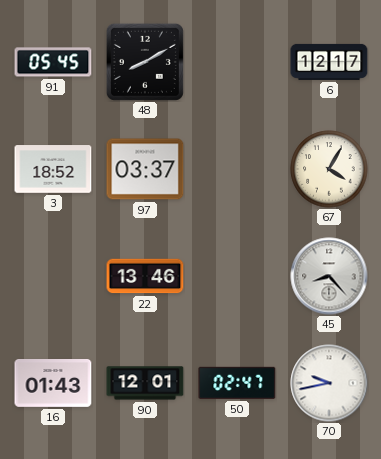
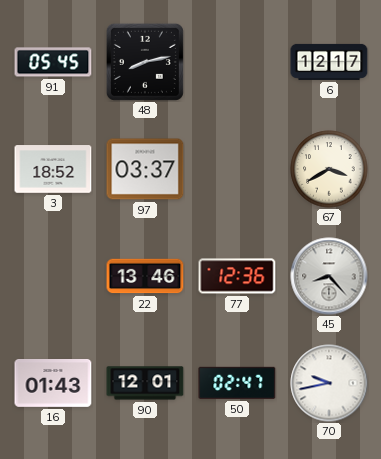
48: 8:10 -> 8:13 (145, 62)
67: 4:05 -> 3:40 (329, 169)
77: none -> 12:36 (237, 276)
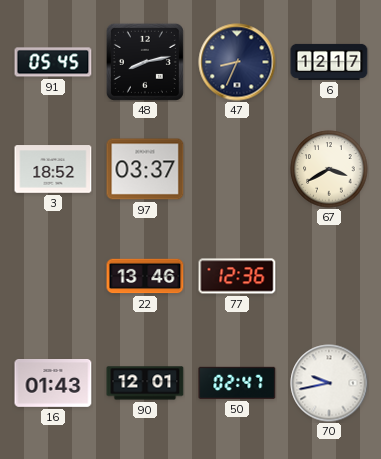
47: none -> 8:34 (237, 62)
45: 8:23 -> none (329, 276)
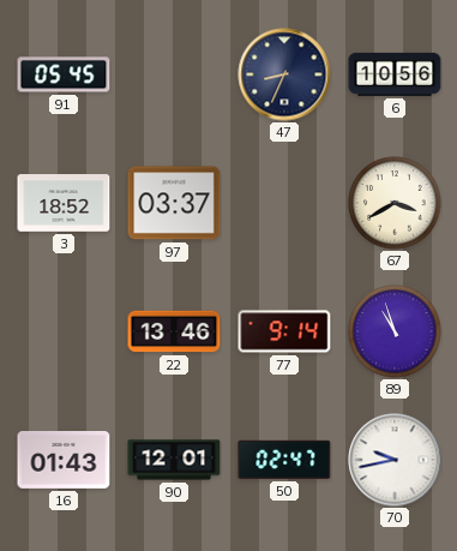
48: 8:13 -> none (145, 62)
6: 12:17 -> 10:56 (395, 74)
77: 12:36 -> 9:14 (284, 331)
89: none -> 10:57 (395, 331)
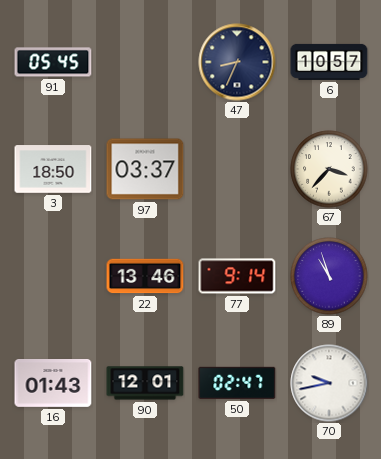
6: 10:56 -> 10:57 (329, 62)
3: 18:52 -> 18:50 (53, 169)
67: 3:40 -> 3:37 (329, 169)
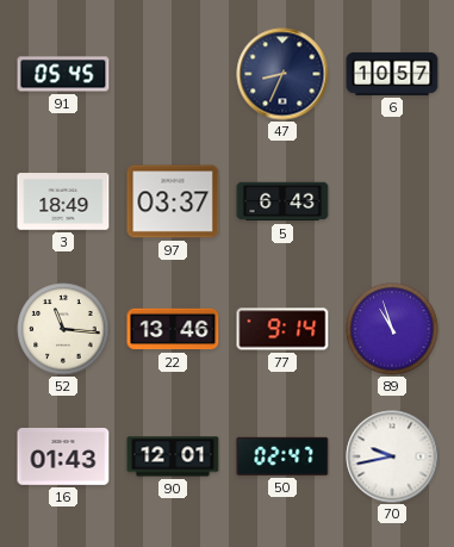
3: 18:50 -> 18:49 (63, 201)
5: none -> 6:43 (282, 201)
67: 3:37 -> none (329, 169)
52: none -> 11:16 (63, 329)
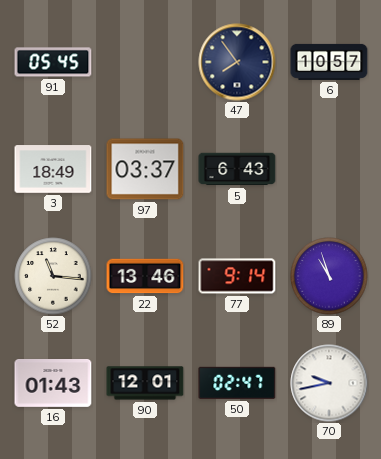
47: 8:34 -> 7:54 (237, 62)
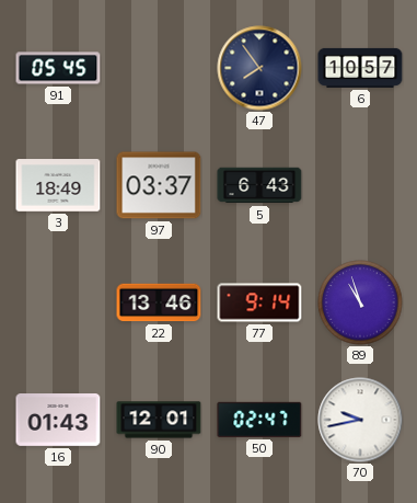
52: 11:16 -> none (53, 276)
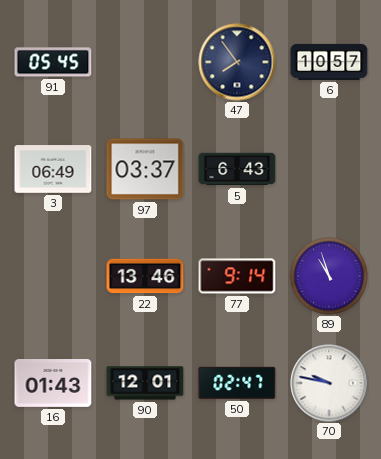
3: 18:49 -> 06:49 (53, 169)
70: 9:43 -> 9:47 (329, 383)
